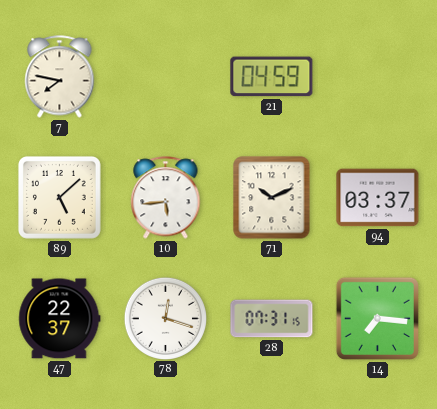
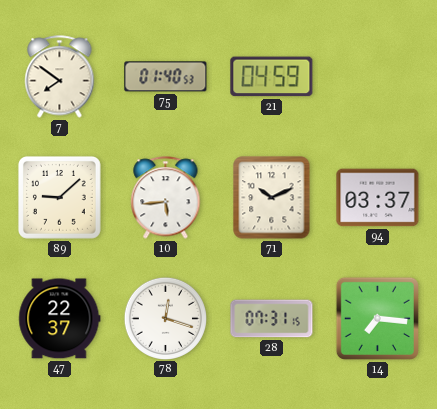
7: 7:47 -> 7:51 (60, 77)
75: none -> 01:40 (166, 77)
89: 5:08 -> 9:08 (59, 197)
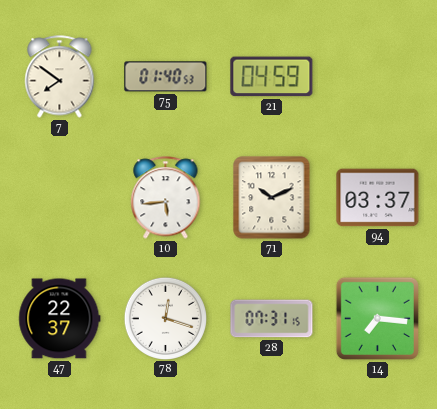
89: 9:08 -> none (59, 197)
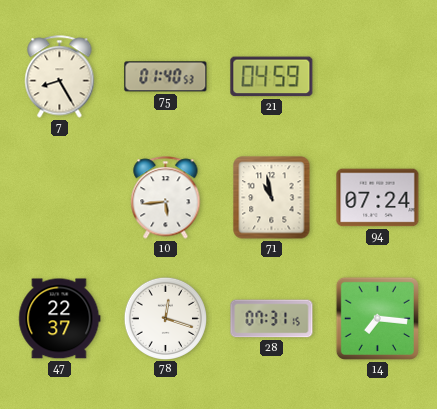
7: 7:51 -> 8:25 (60, 77)
71: 10:11 -> 10:58 (272, 198)
94: 03:37 -> 07:24 (378, 198)
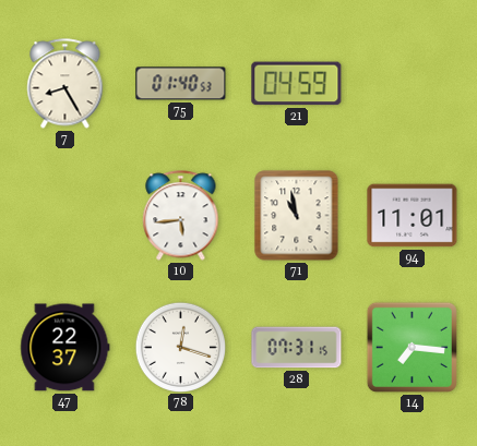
94: 07:24 -> 11:01 (413, 216)
